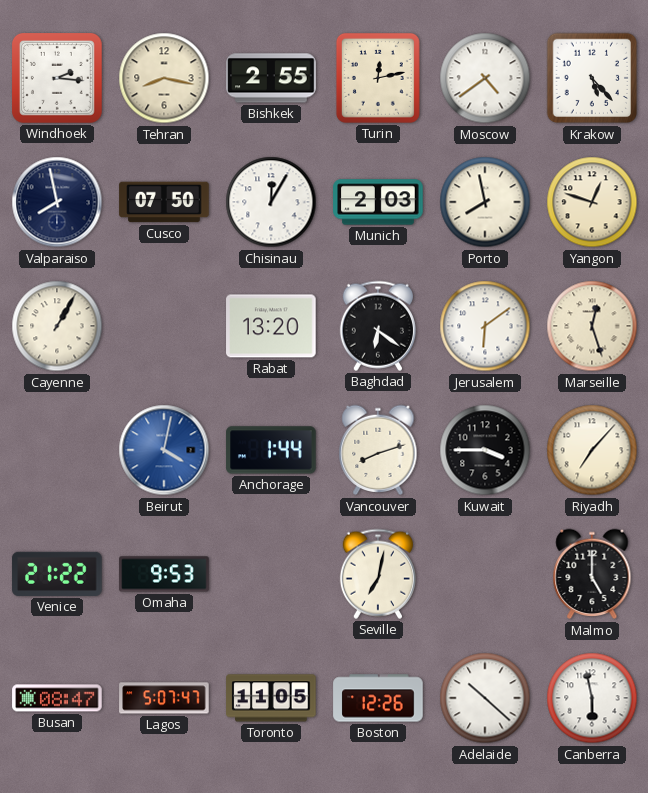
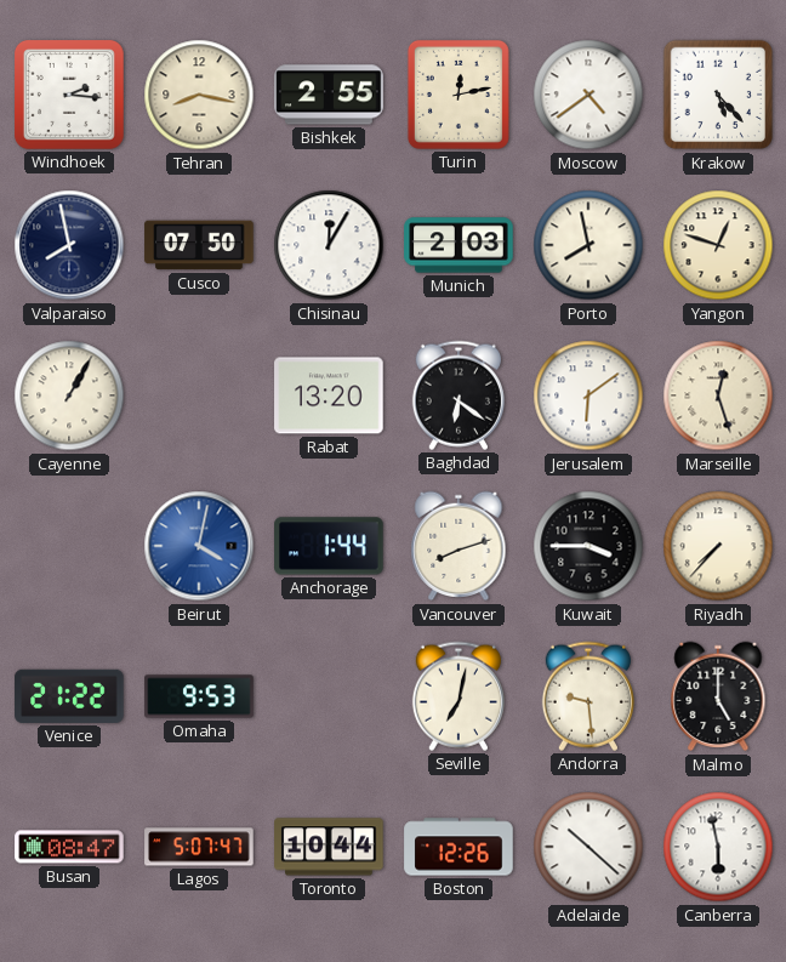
Riyadh: 7:07 -> 7:37 (718, 546)
Andorra: none -> 9:29 (588, 696)
Toronto: 11:05 -> 10:44 (329, 847)
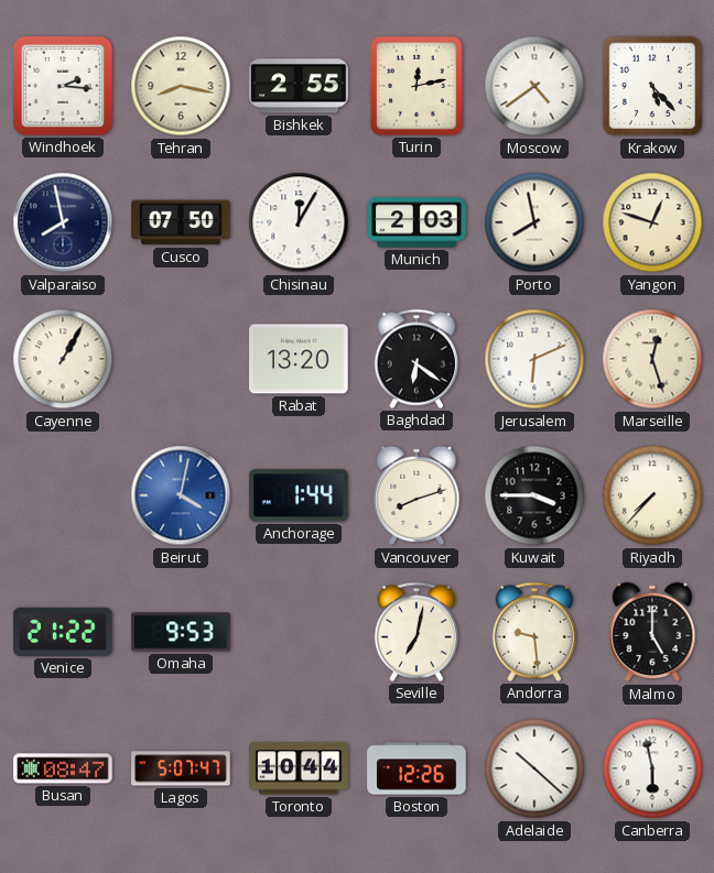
Jerusalem: 6:09 -> 6:11 (534, 359)
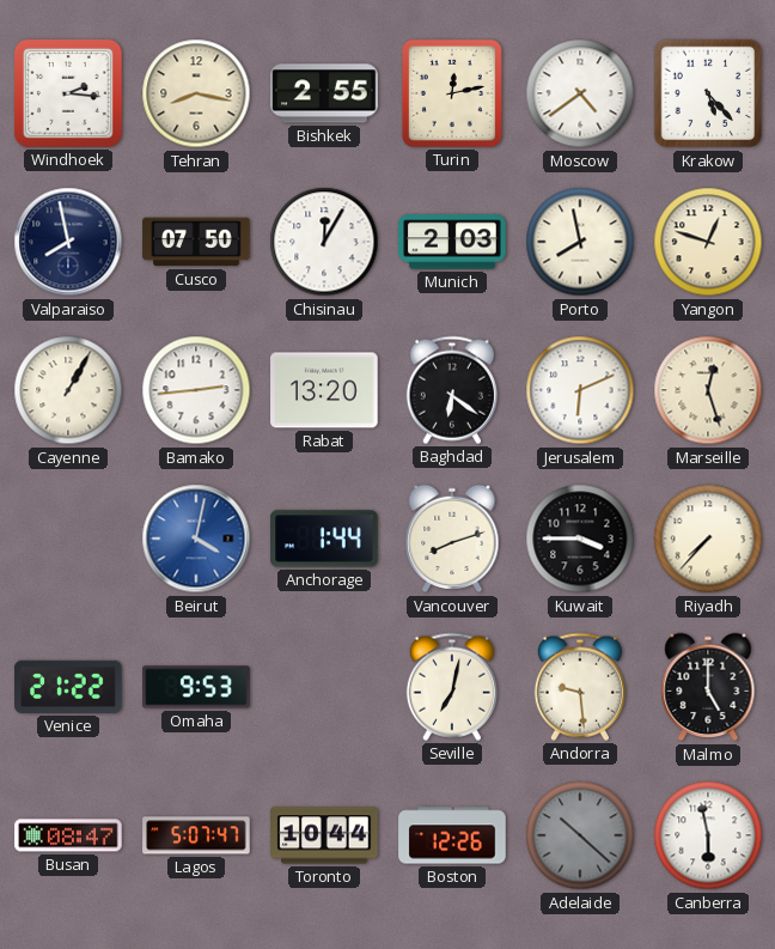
Bamako: none -> 2:44 (196, 390)
Adelaide dial: white -> grey (580, 835)
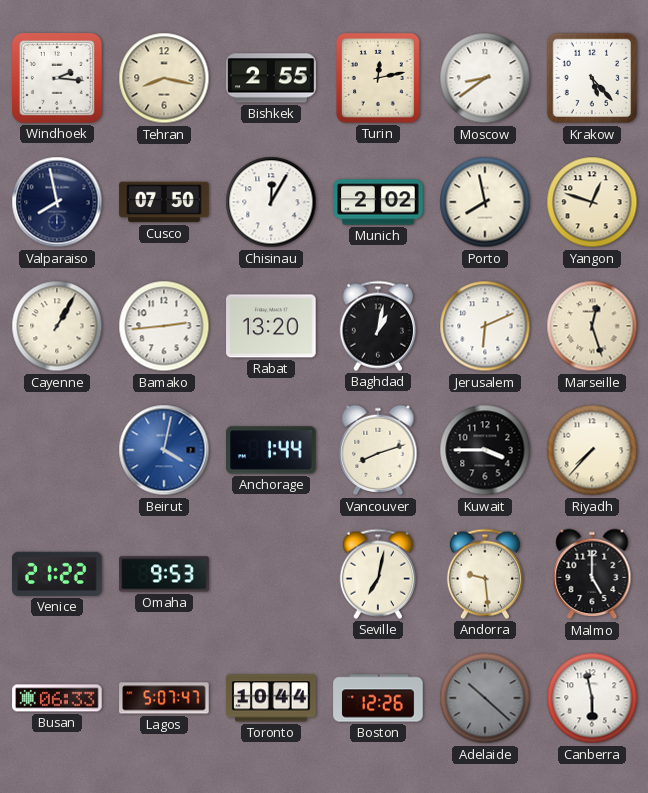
Moscow: 4:39 -> 8:39 (485, 78)
Munich: 2:03 -> 2:02 (378, 202)
Baghdad: 6:21 -> 1:02 (378, 326)
Busan: 08:47 -> 06:33 (57, 698)
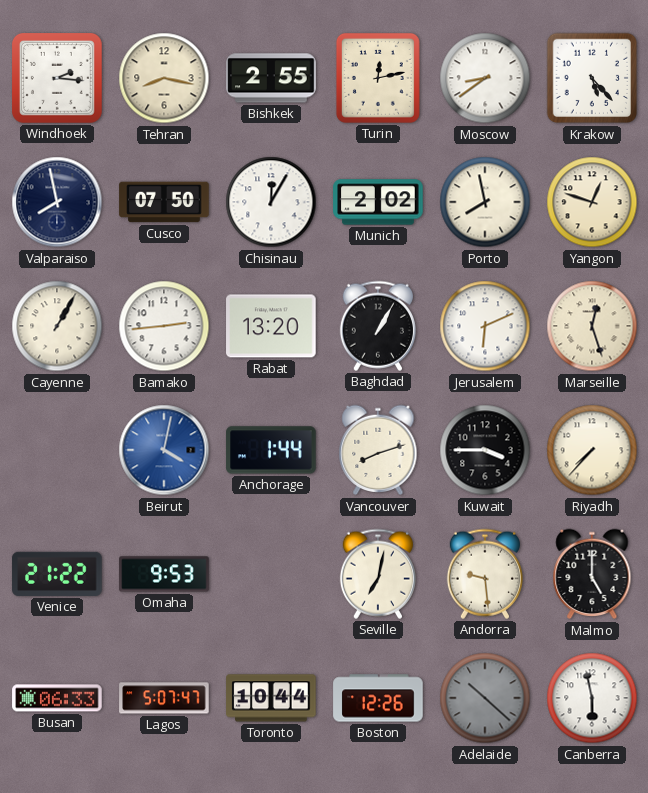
Baghdad: 1:02 -> 1:05 (378, 326)
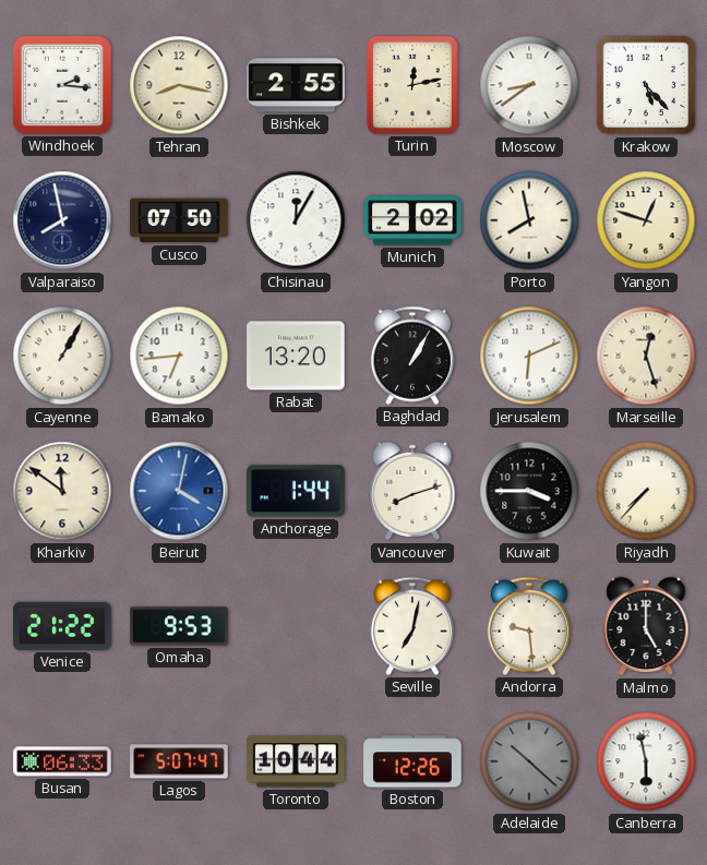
Bamako: 2:44 -> 6:44 (179, 356)
Kharkiv: none -> 11:51 (62, 491)
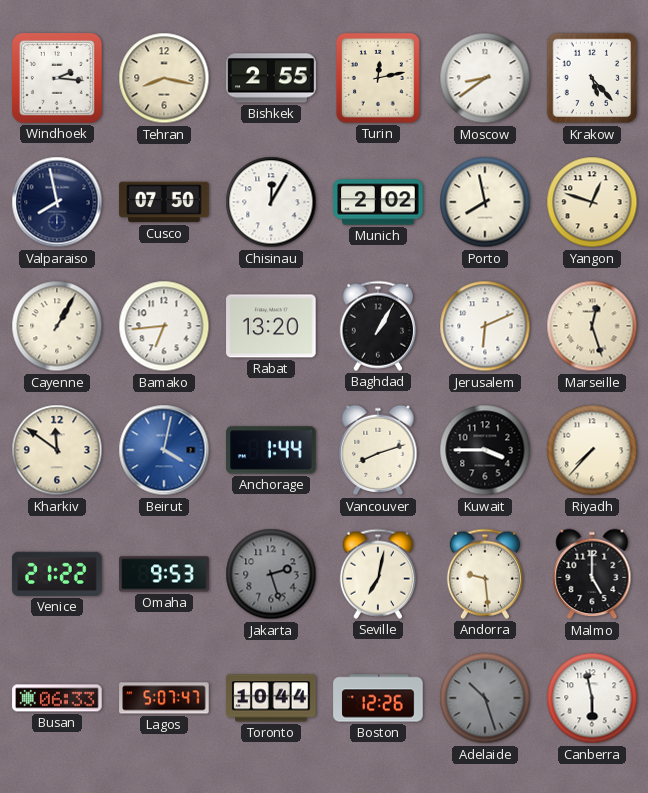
Jakarta: none -> 2:27 (271, 574)
Adelaide: 10:22 -> 10:27 (485, 698)
